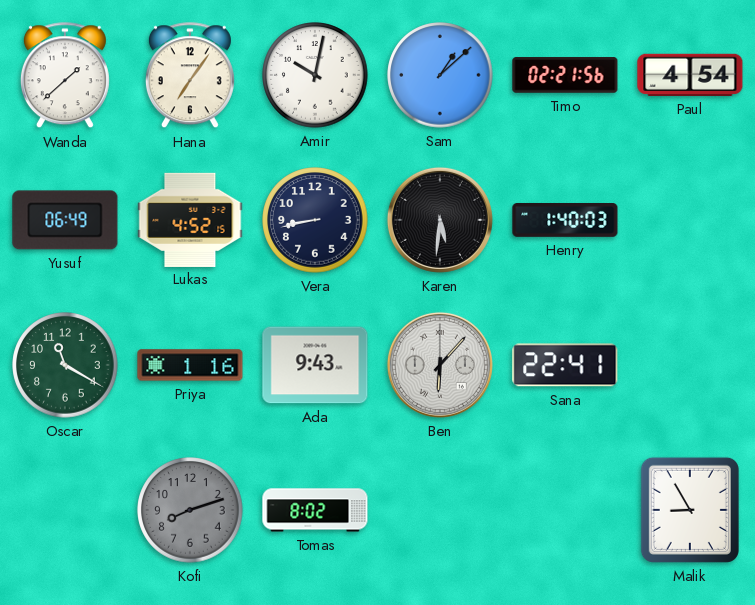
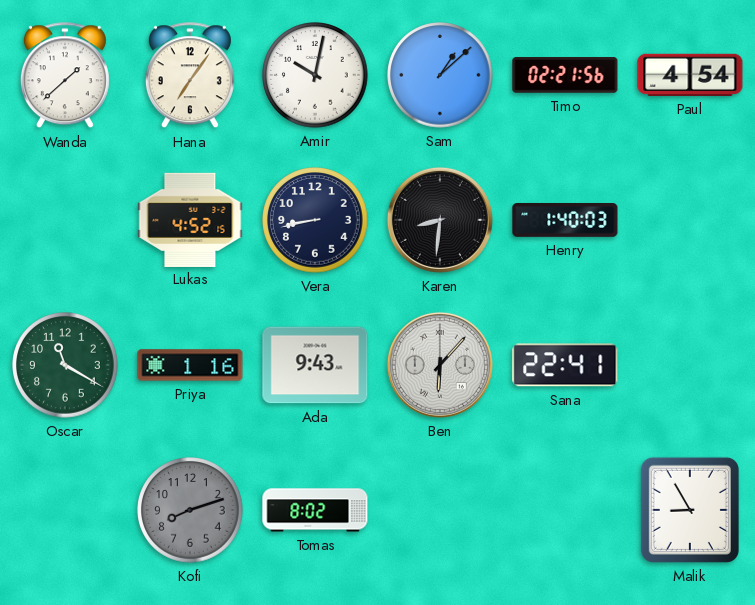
Yusuf: 06:49 -> none (65, 220)
Karen: 5:31 -> 8:31 (440, 220)
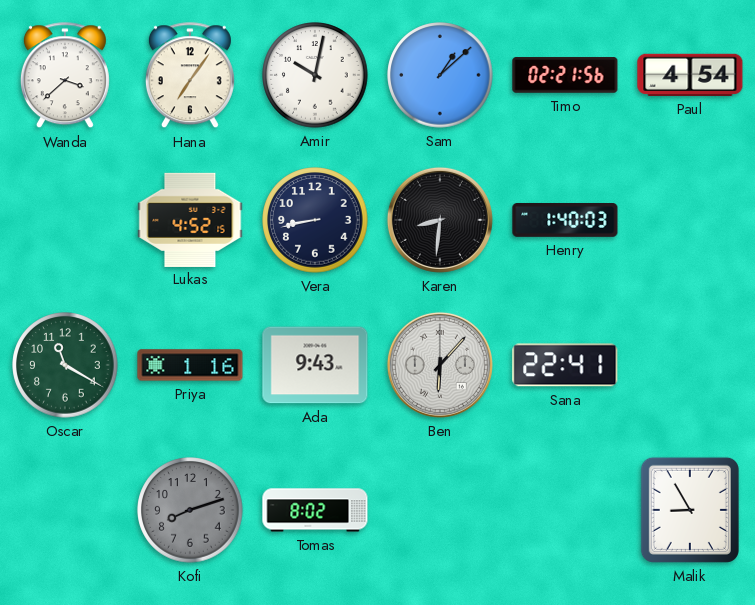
Wanda: 1:38 -> 3:38 (65, 76)
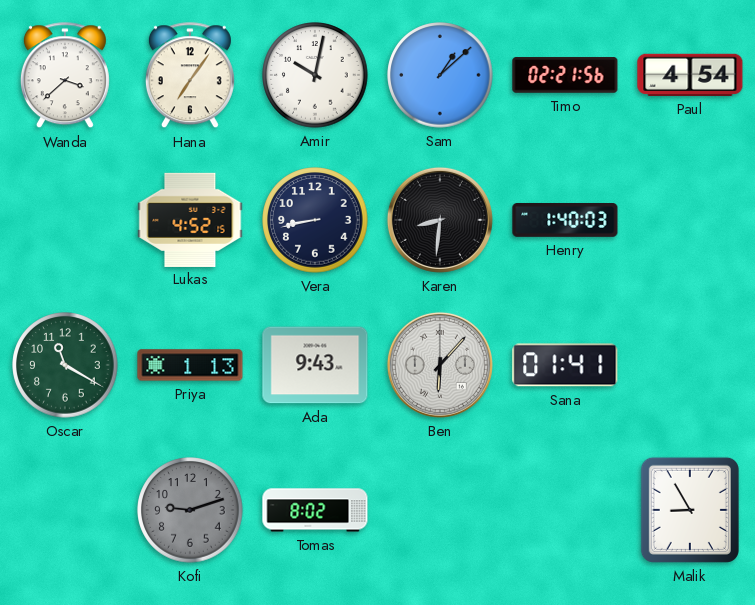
Priya: 1:16 -> 1:13 (190, 365)
Sana: 22:41 -> 01:41 (565, 365)
Kofi: 8:12 -> 9:12 (190, 510)
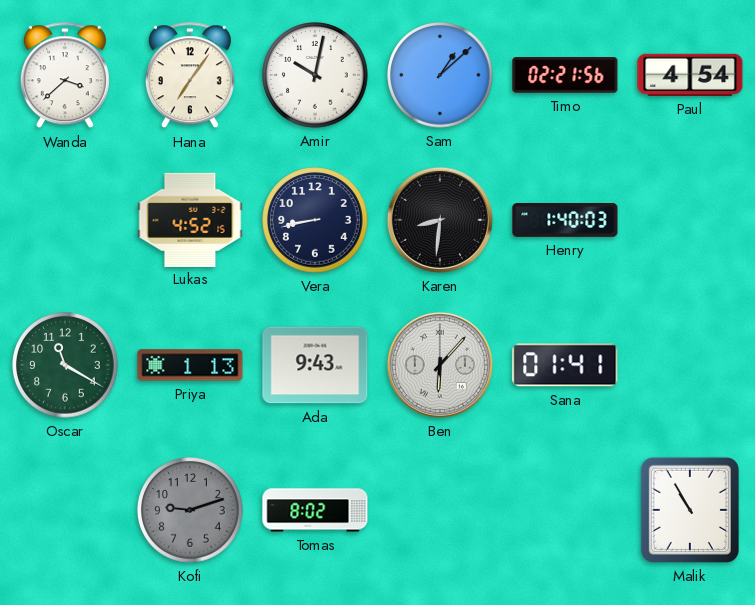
Malik: 8:55 -> 10:55 (690, 510)
